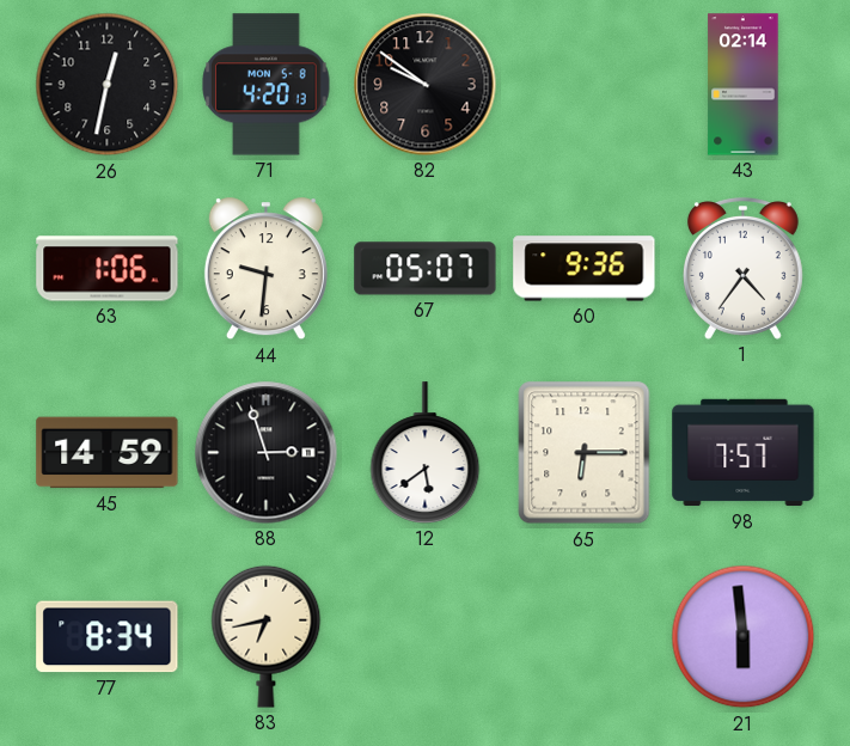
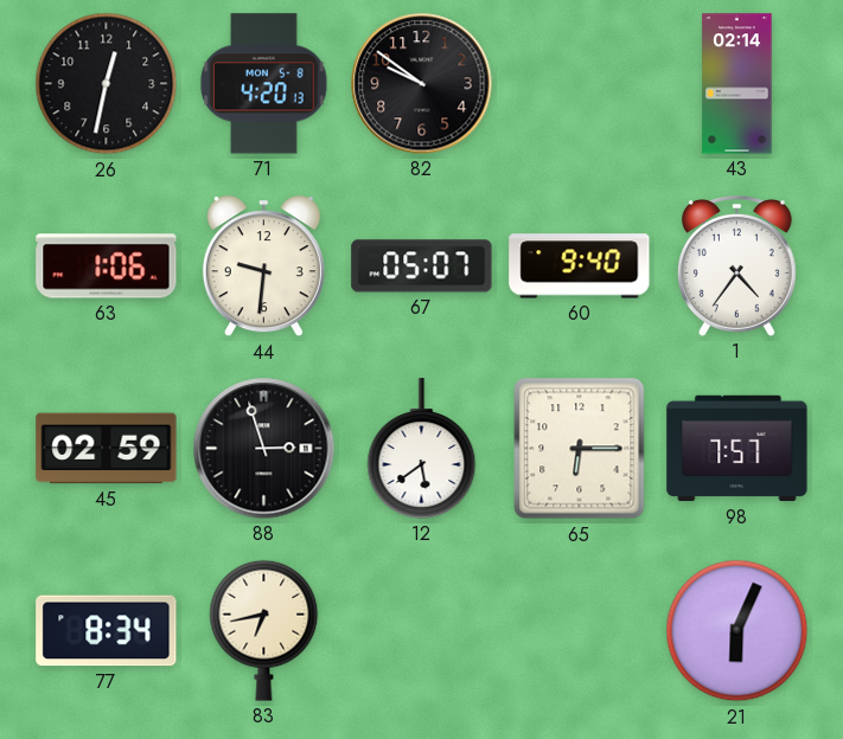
60: 9:36 -> 9:40 (580, 266)
45: 14:59 -> 02:59 (107, 449)
21: 5:59 -> 6:04 (737, 631)
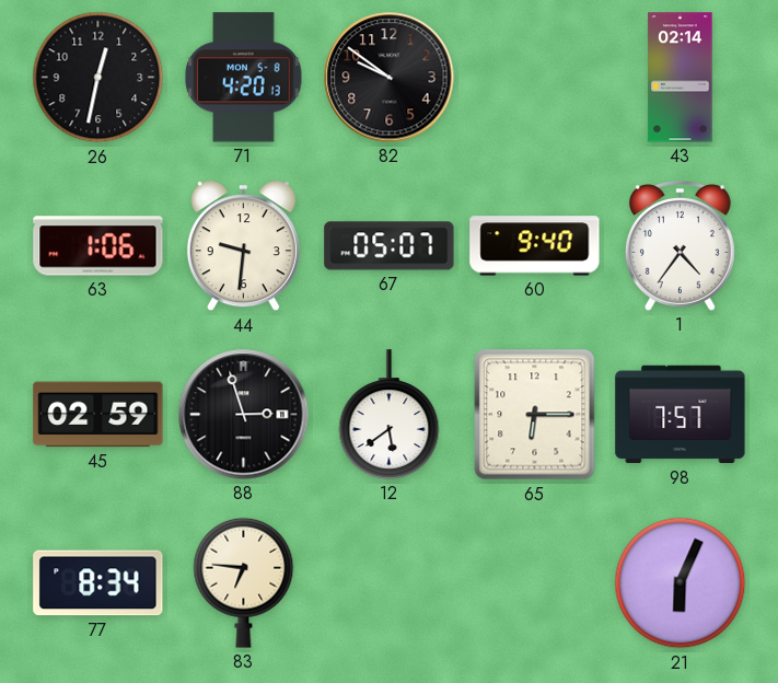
83: 6:43 -> 6:46 (244, 582)
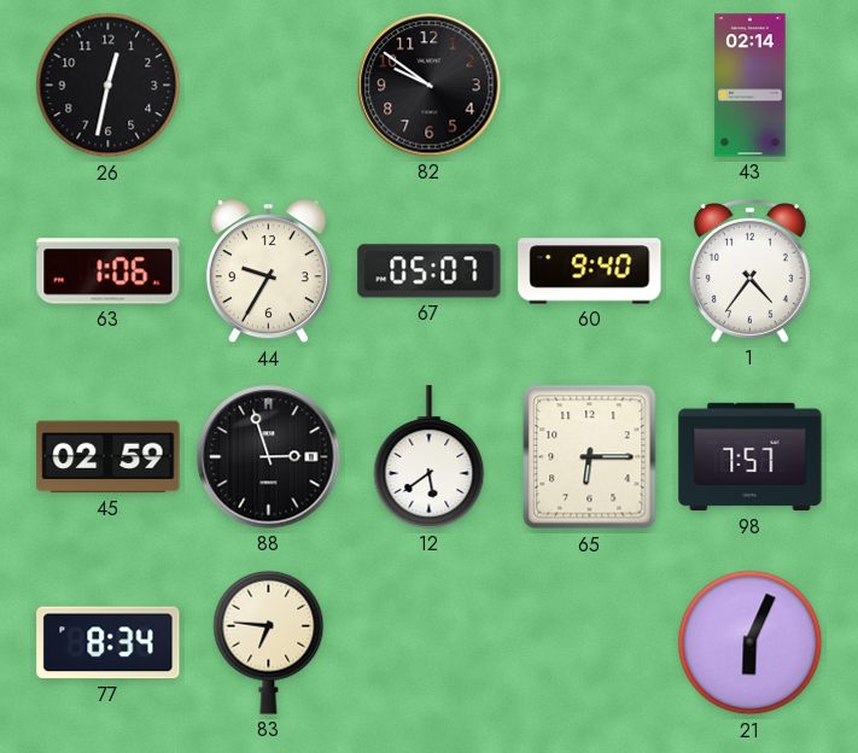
71: 4:20 -> none (244, 78)
44: 9:31 -> 9:35 (268, 272)
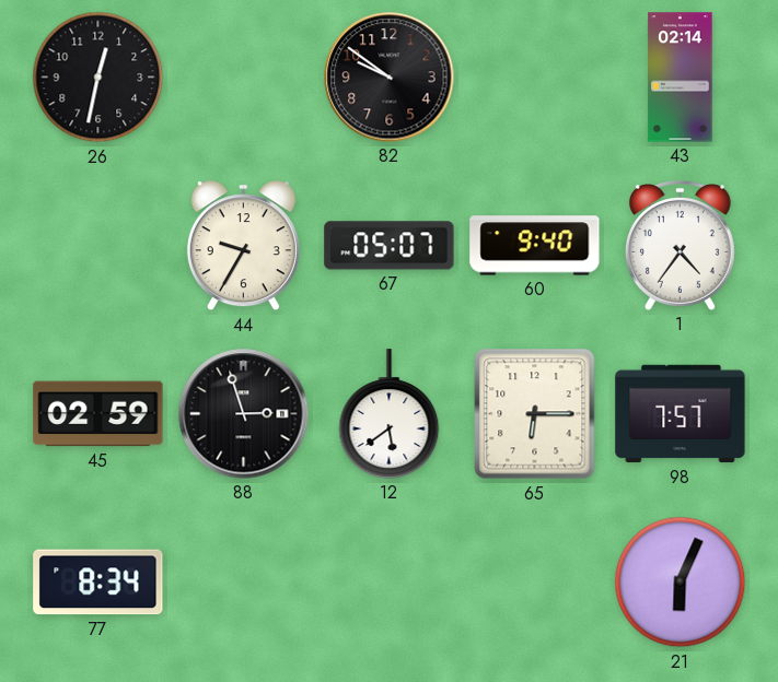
63: 1:06 -> none (109, 272)
83: 6:46 -> none (269, 642)
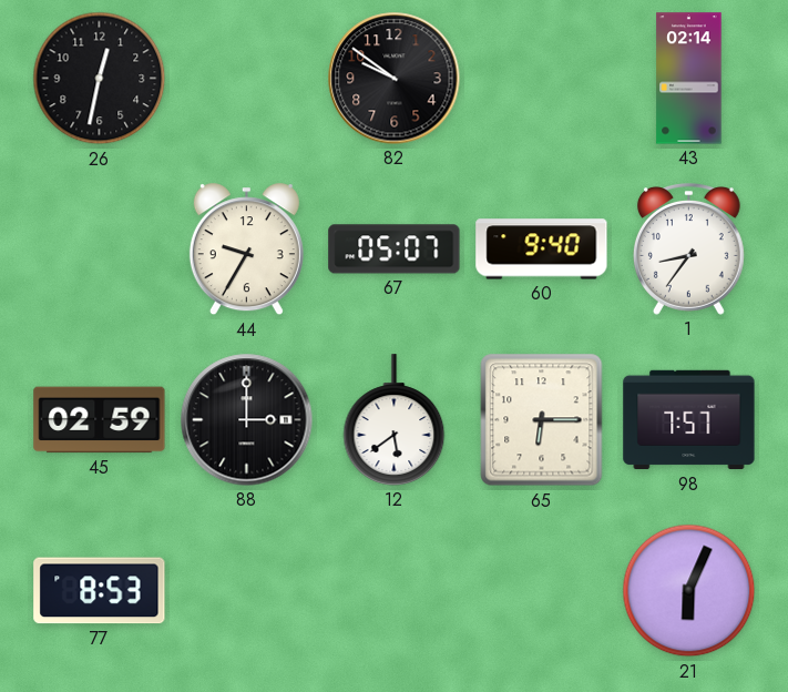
1: 4:36 -> 8:36 (688, 250)
88: 2:57 -> 3:00 (247, 420)
77: 8:34 -> 8:53 (100, 591)
